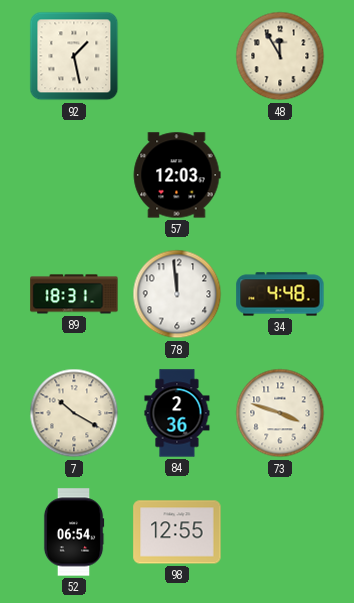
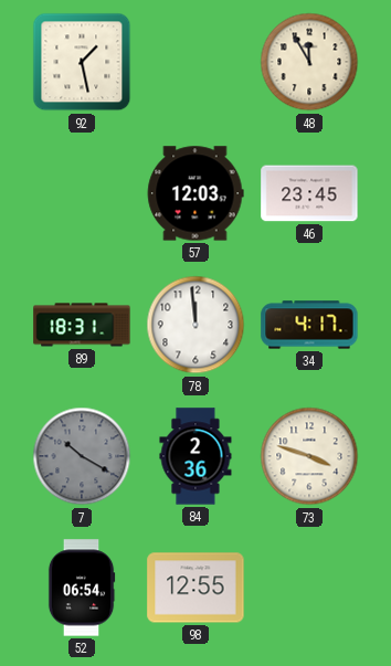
46: none -> 23:45 (309, 193)
34: 4:48 -> 4:17 (309, 325)
7 dial: cream -> grey (82, 456)
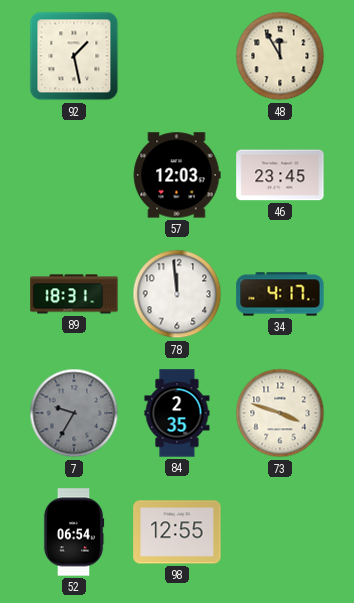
7: 10:20 -> 9:35 (74, 413)
84: 2:36 -> 2:35 (177, 413)
